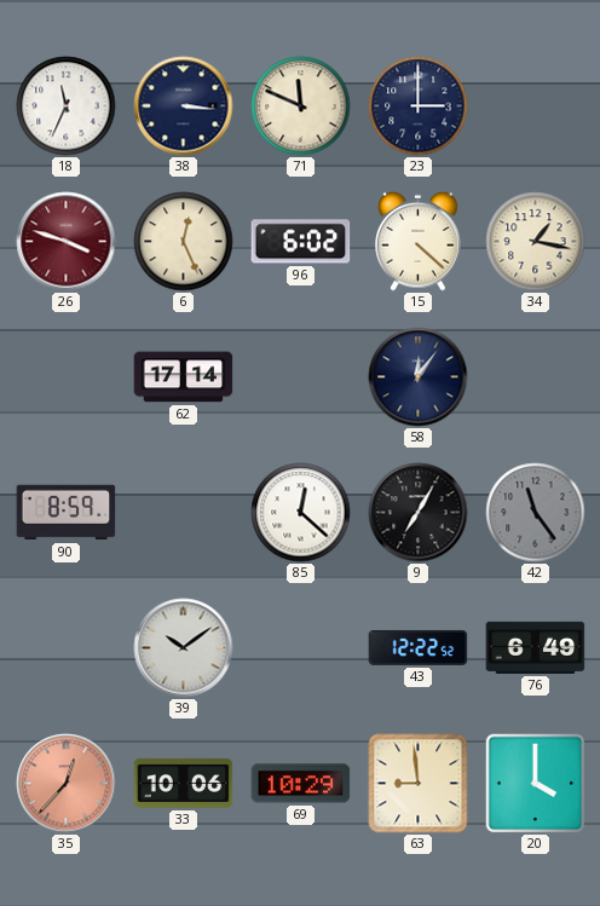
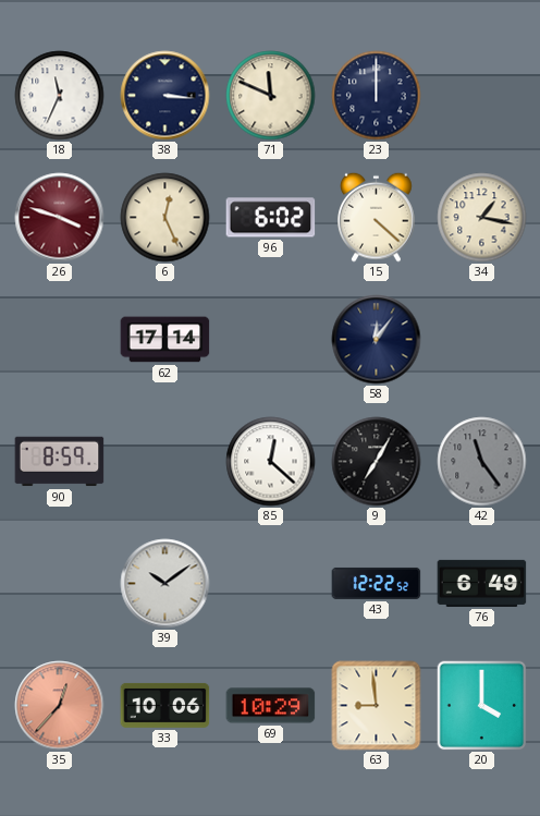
23: 3:00 -> 12:00 (377, 96)
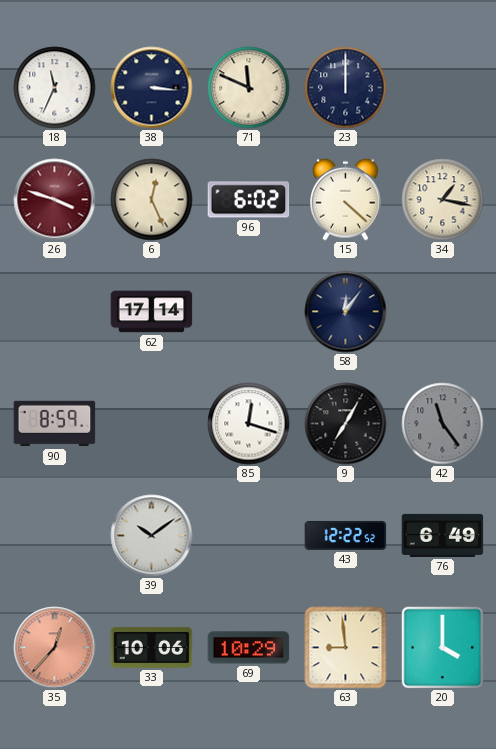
85: 12:22 -> 12:18 (249, 424)
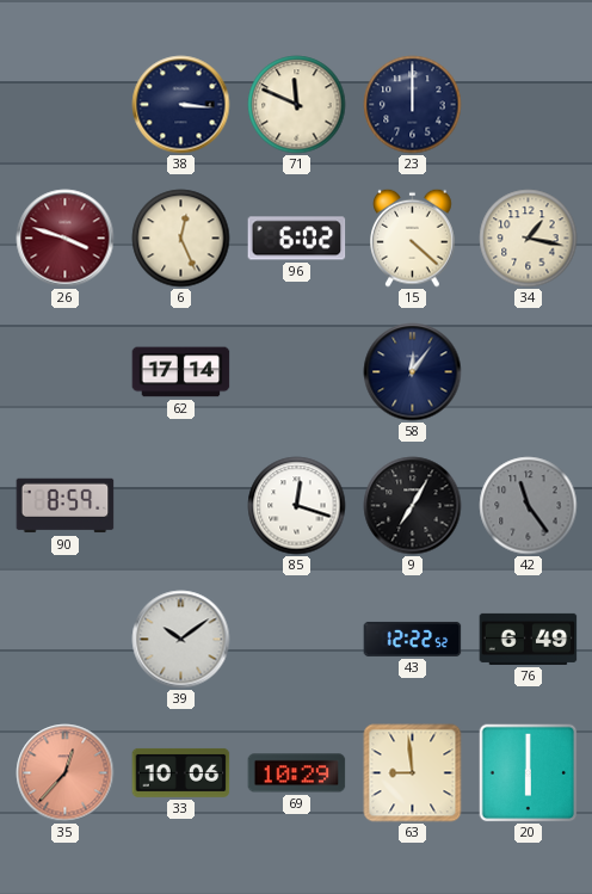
18: 11:34 -> none (55, 88)
20: 4:00 -> 6:00 (528, 772)
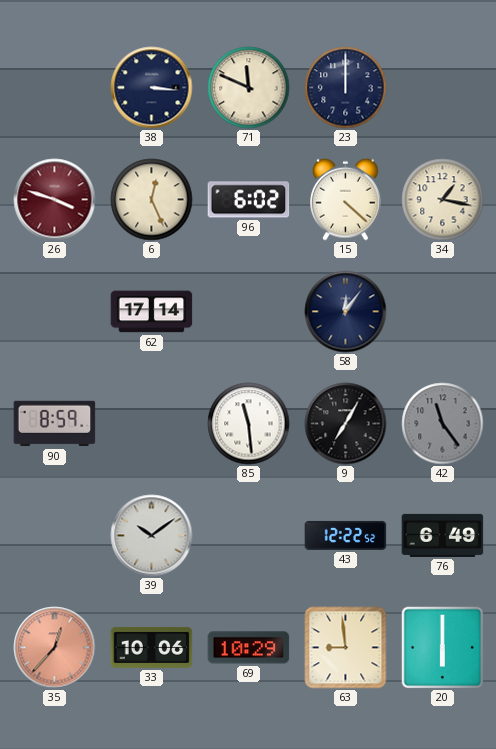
85: 12:18 -> 11:29 (249, 424)
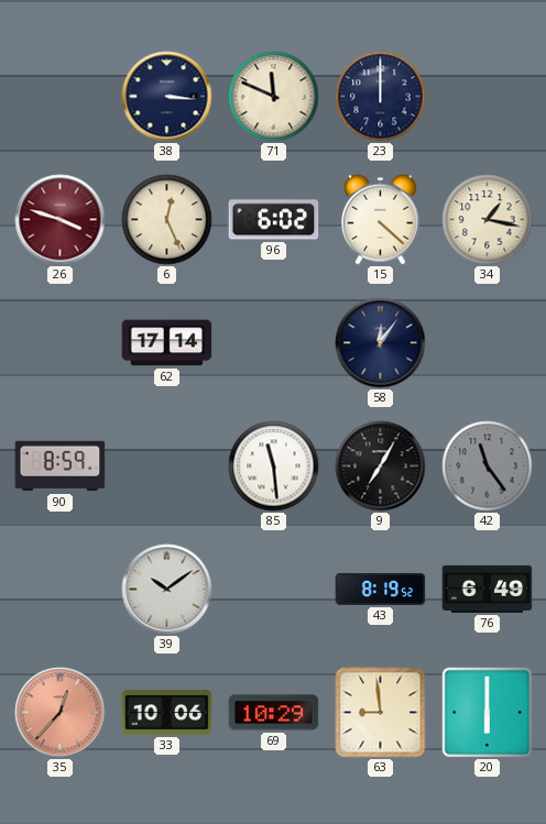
43: 12:22 -> 8:19 (381, 589)
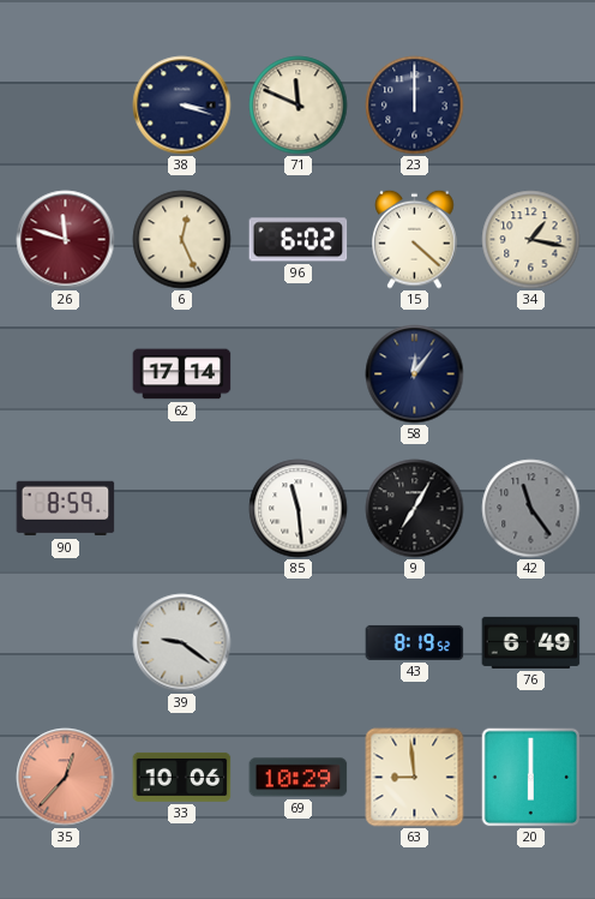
38: 3:16 -> 3:18 (182, 106)
26: 3:48 -> 11:48 (66, 240)
39: 10:09 -> 9:21 (182, 643)
